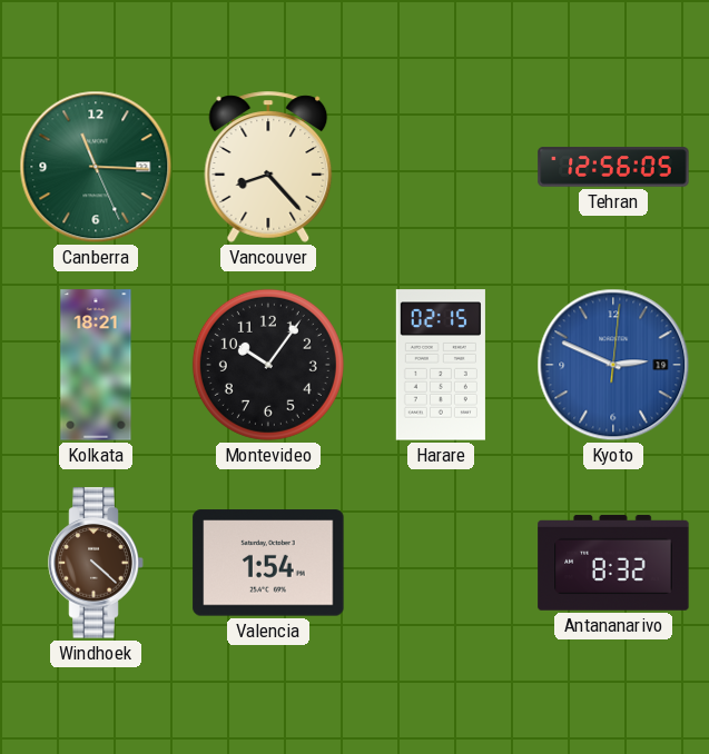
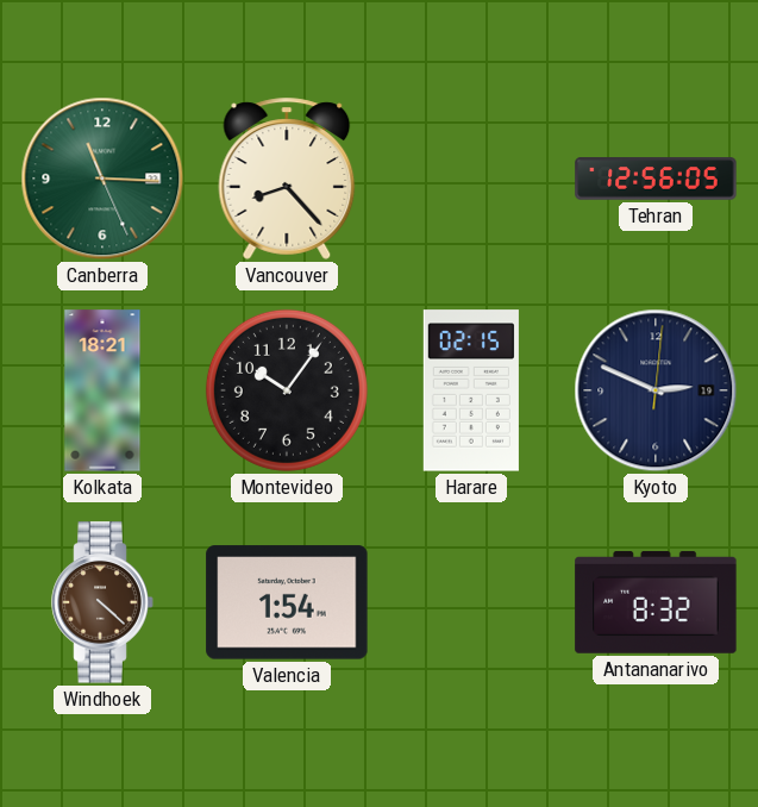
Kyoto dial: blue -> navy (656, 390)
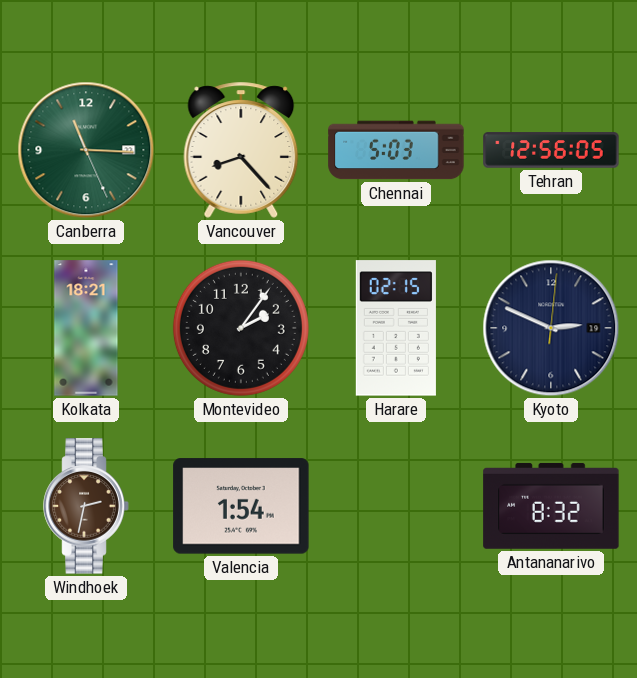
Chennai: none -> 5:03 (396, 150)
Montevideo: 10:06 -> 2:06 (241, 328)
Windhoek: 4:22 -> 2:32 (86, 506)
